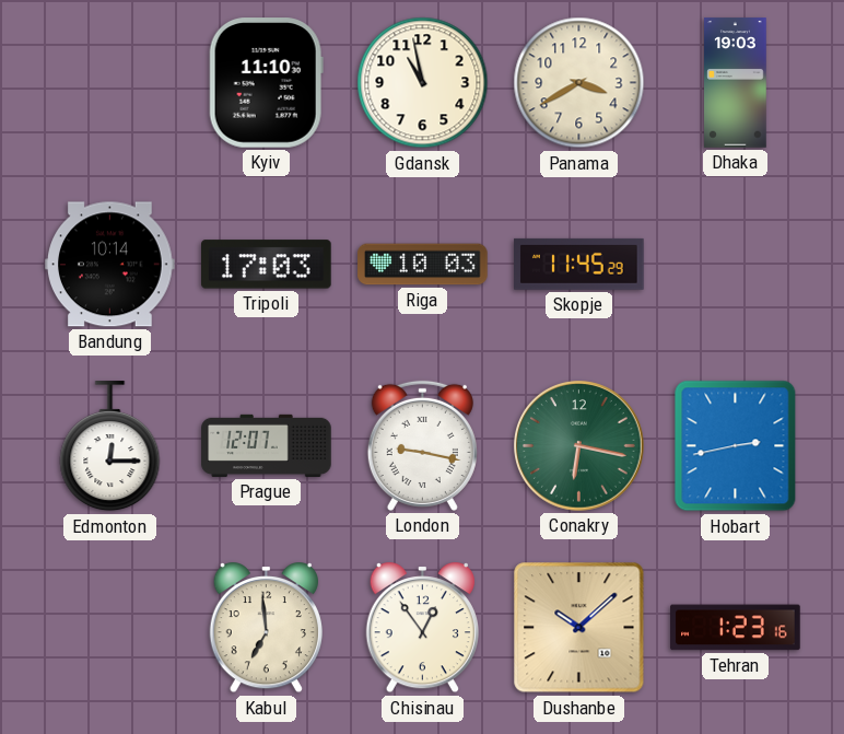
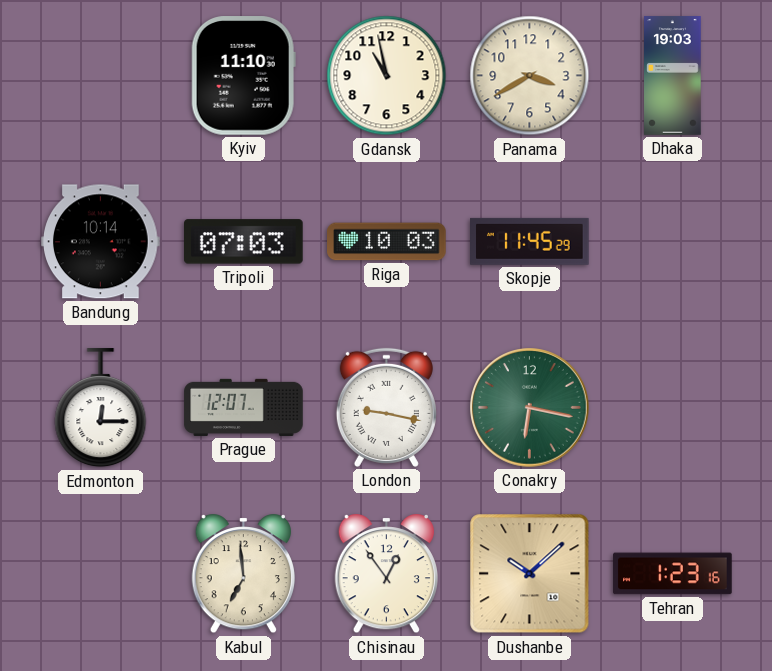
Tripoli: 17:03 -> 07:03 (244, 242)
Hobart: 2:43 -> none (736, 446)
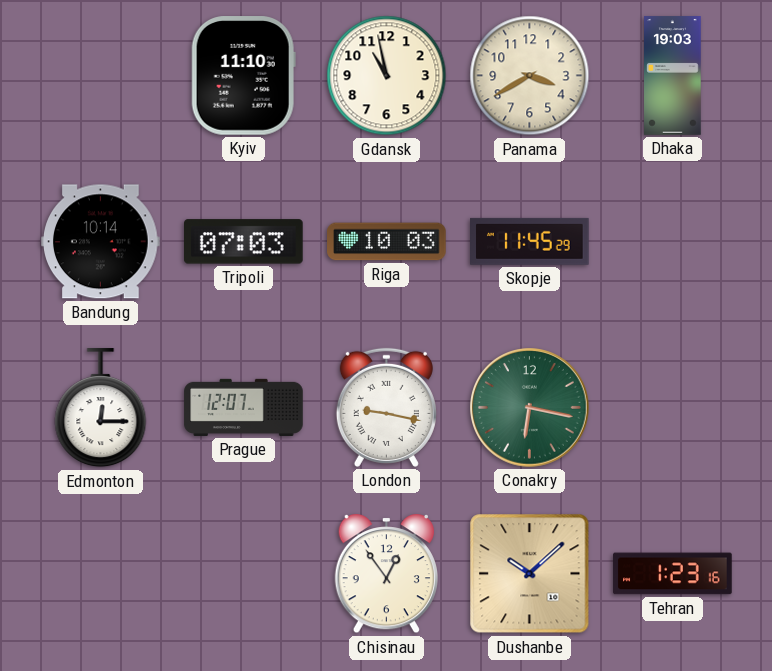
Kabul: 6:59 -> none (243, 575)
